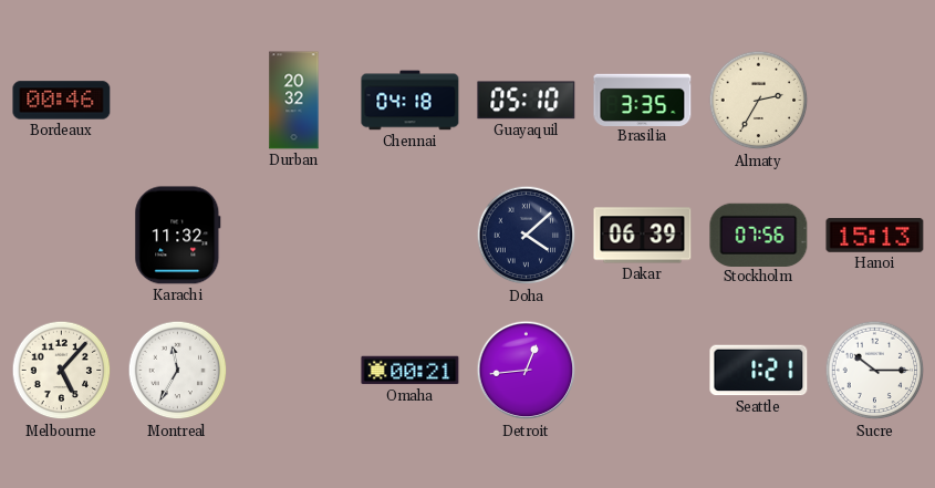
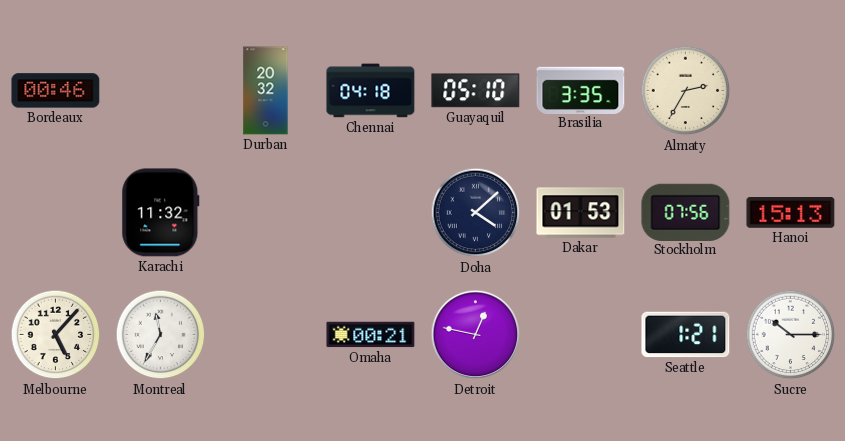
Dakar: 06:39 -> 01:53 (581, 213)
Detroit: 12:44 -> 12:47 (476, 335)
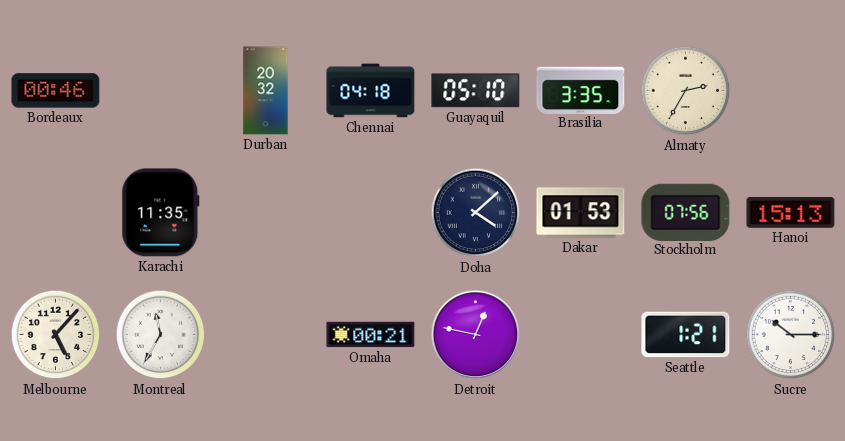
Karachi: 11:32 -> 11:35 (161, 213)
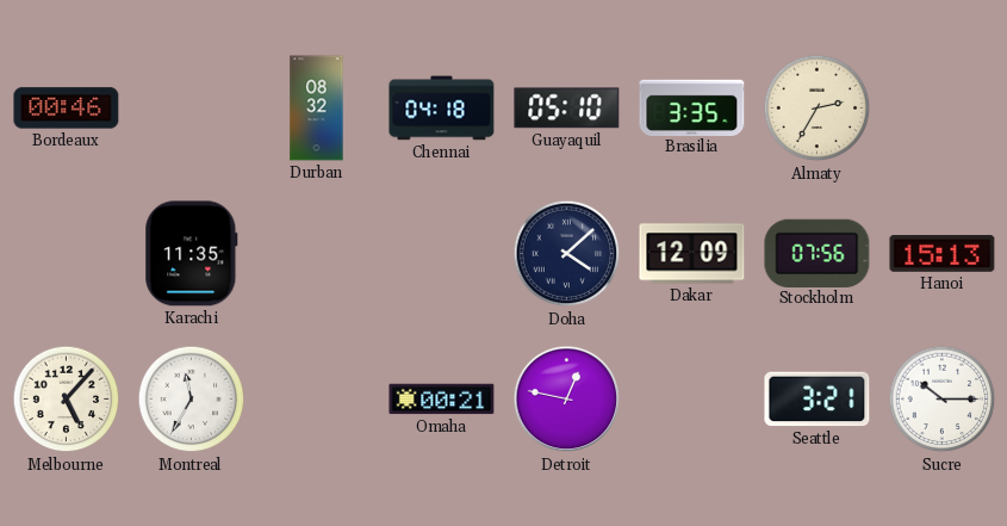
Durban: 20:32 -> 08:32 (317, 109)
Dakar: 01:53 -> 12:09 (692, 254)
Seattle: 1:21 -> 3:21 (818, 400)
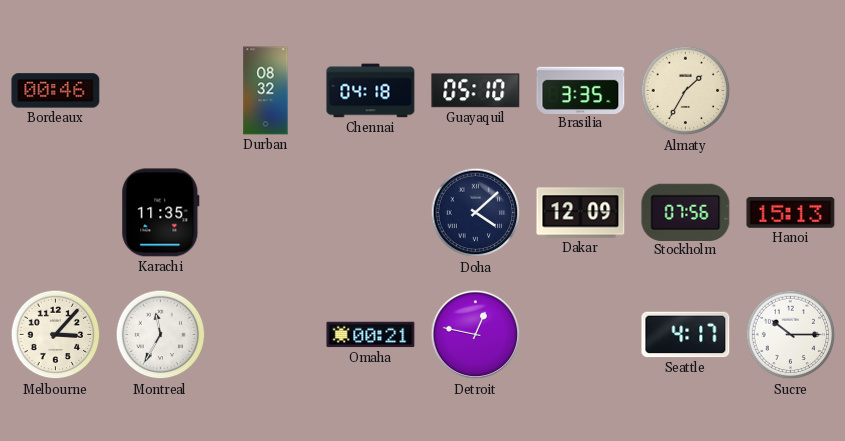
Almaty: 2:35 -> 1:35 (686, 91)
Melbourne: 5:07 -> 3:07 (56, 335)
Seattle: 3:21 -> 4:17 (686, 335)
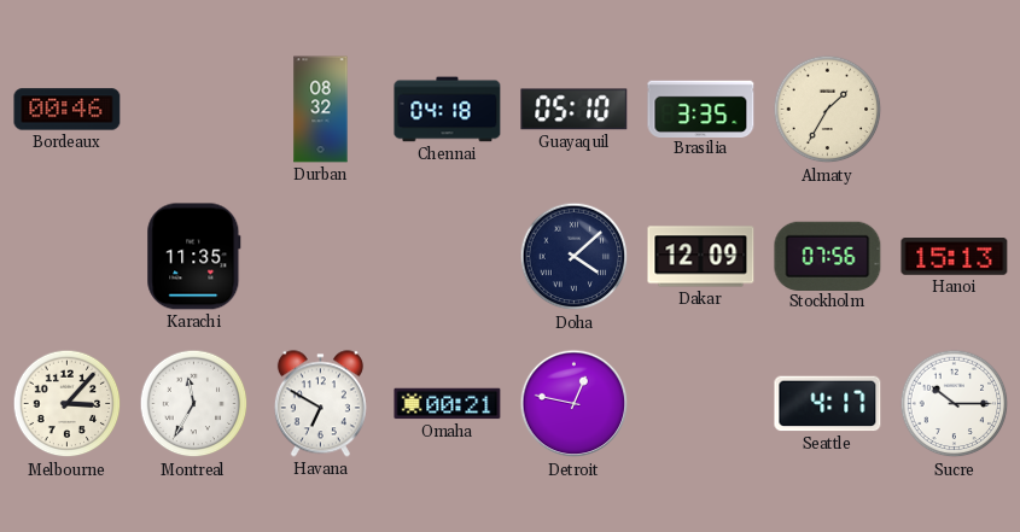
Havana: none -> 6:50 (320, 404)
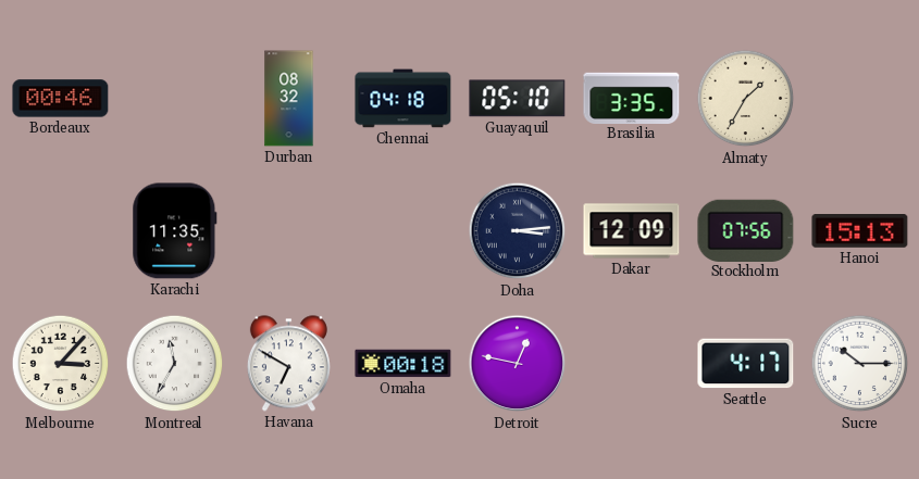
Doha: 4:08 -> 3:14 (518, 231)
Omaha: 00:21 -> 00:18 (403, 364)
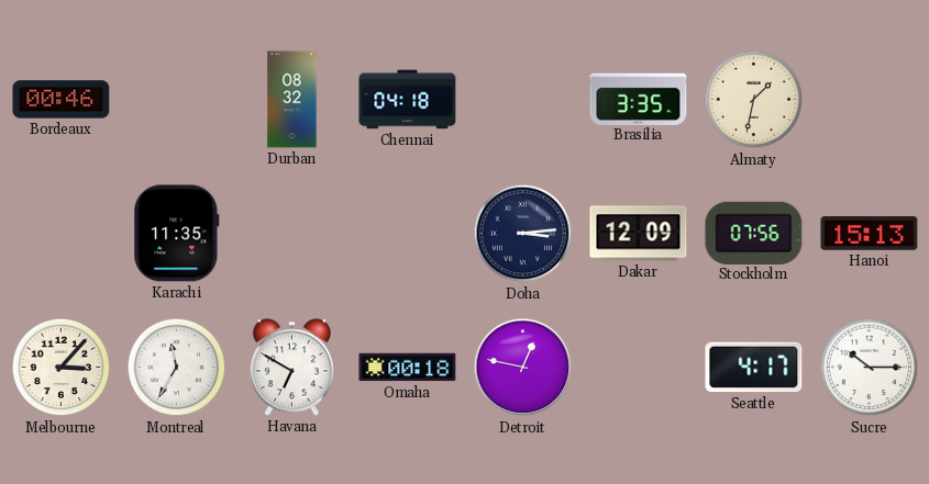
Guayaquil: 05:10 -> none (518, 99)
Almaty: 1:35 -> 1:32 (754, 100)
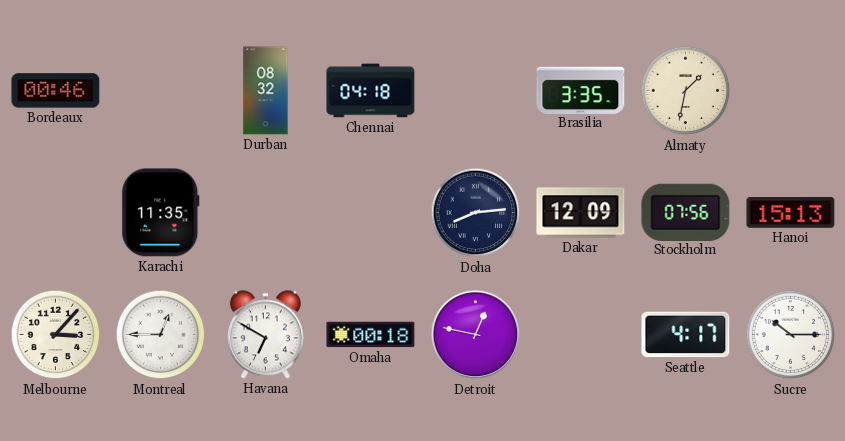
Doha: 3:14 -> 8:14 (476, 213)
Montreal: 11:35 -> 12:45 (161, 335)
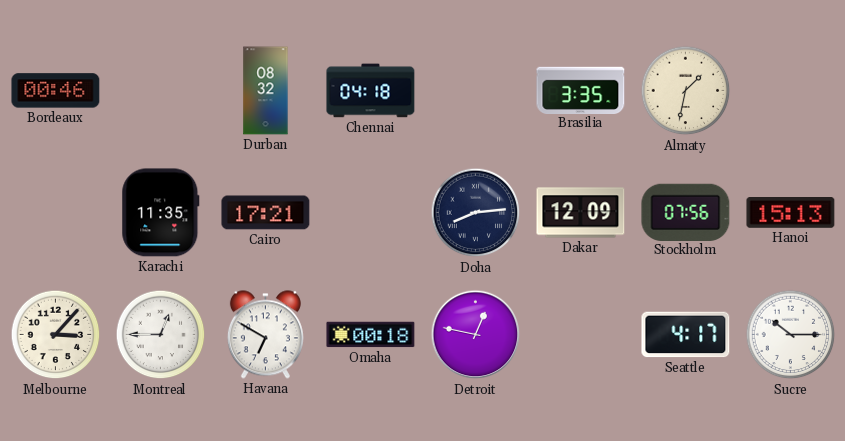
Cairo: none -> 17:21 (266, 213)
